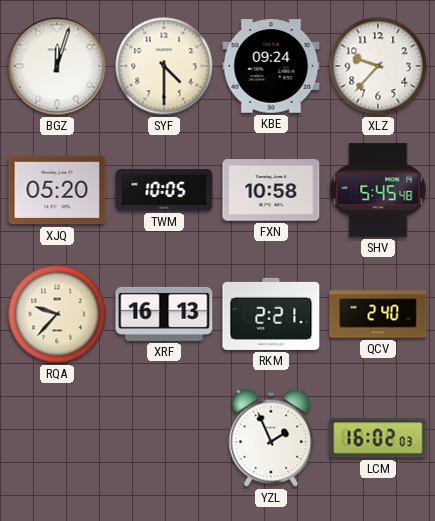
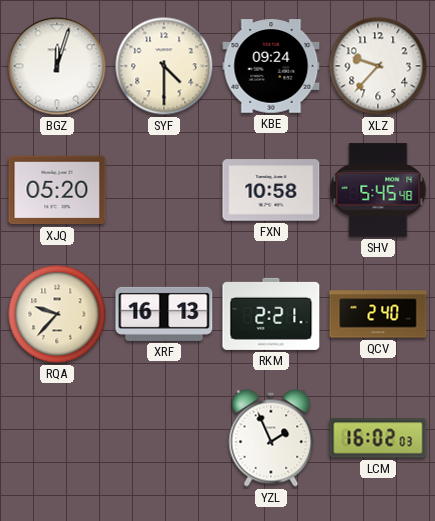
TWM: 10:05 -> none (164, 190)
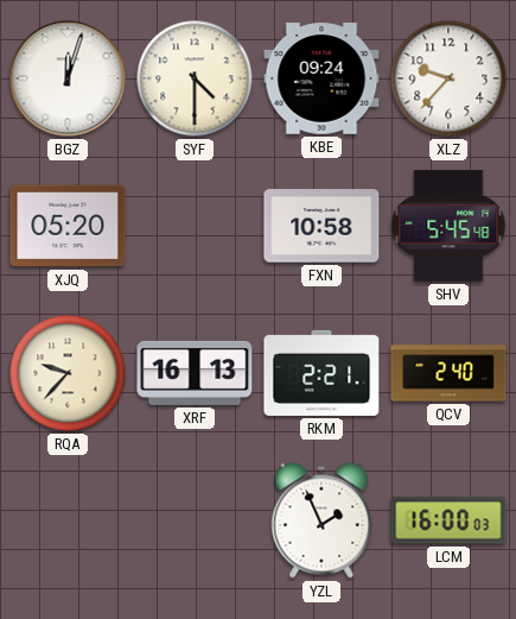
LCM: 16:02 -> 16:00 (448, 520)
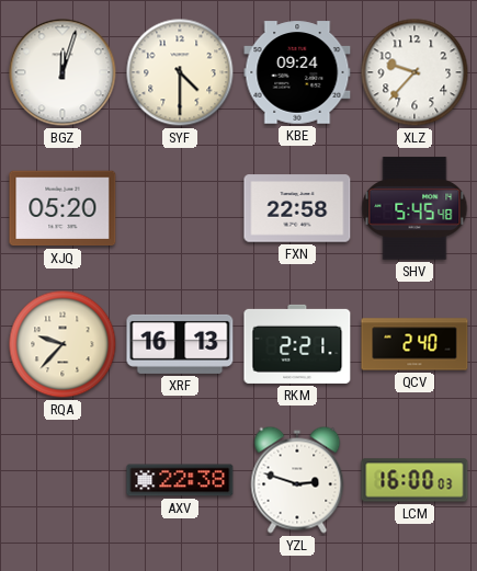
FXN: 10:58 -> 22:58 (297, 208)
AXV: none -> 22:38 (180, 480)
YZL: 1:56 -> 2:48 (297, 480)
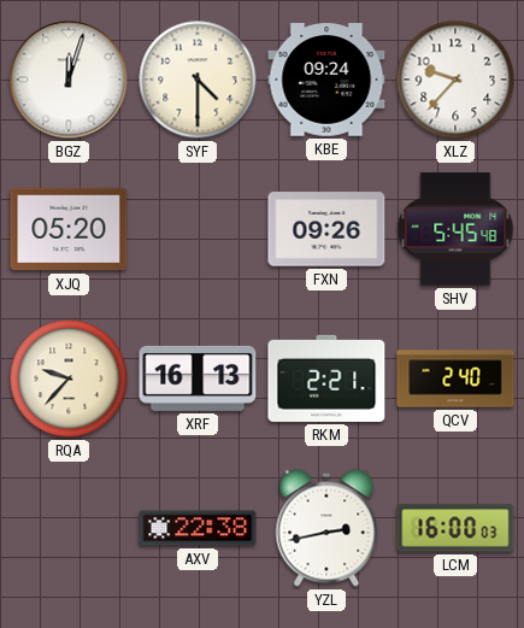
FXN: 22:58 -> 09:26 (326, 229)
YZL: 2:48 -> 2:43 (326, 528)
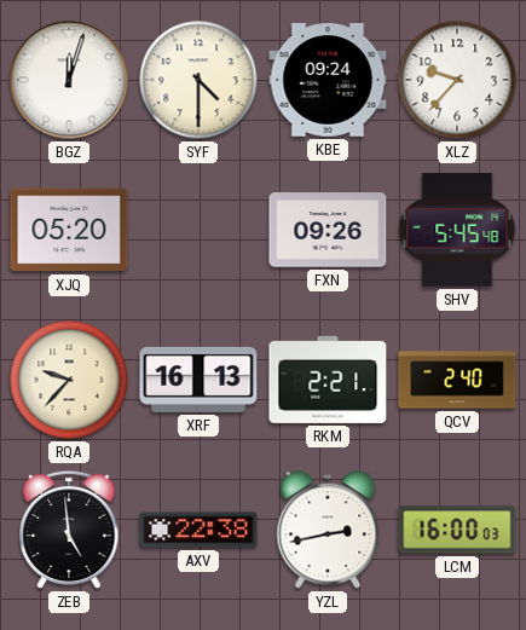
ZEB: none -> 4:59 (69, 530)
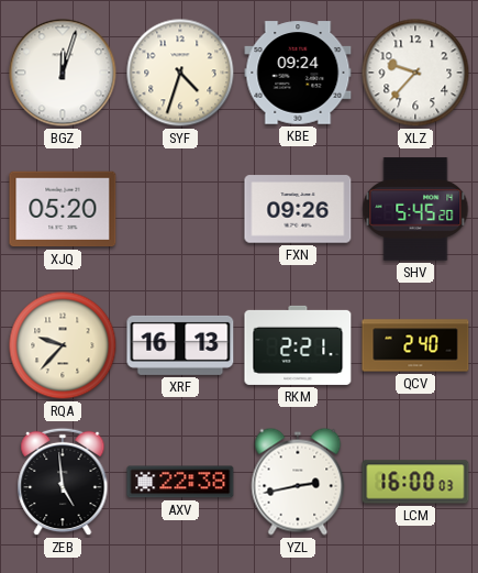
SYF: 4:30 -> 4:33 (180, 73)
SHV: 5:45:48 -> 5:45:20 (415, 209)
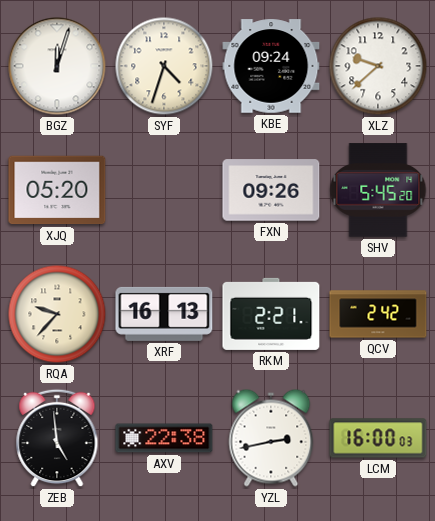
XLZ: 9:37 -> 9:38 (378, 66)
QCV: 2:40 -> 2:42 (378, 314)
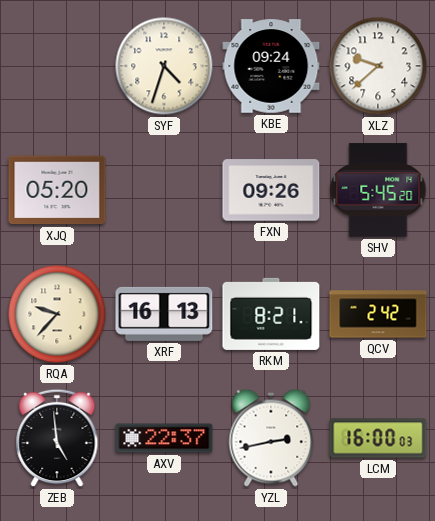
BGZ: 12:03 -> none (57, 66)
RKM: 2:21 -> 8:21 (271, 314)
AXV: 22:38 -> 22:37 (164, 438)
